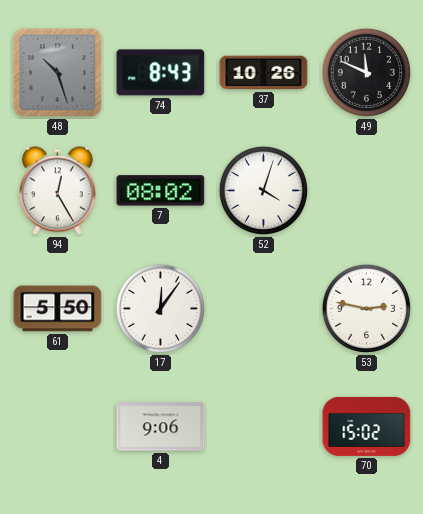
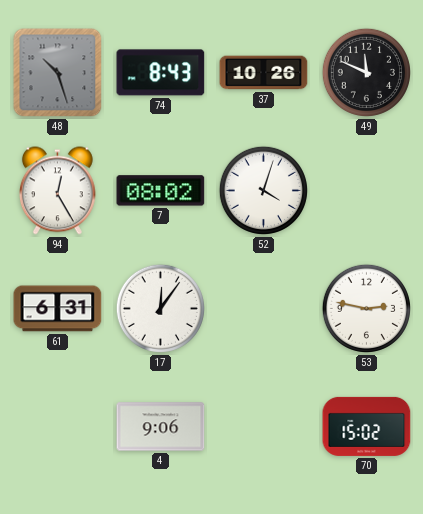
61: 5:50 -> 6:31 (58, 309)
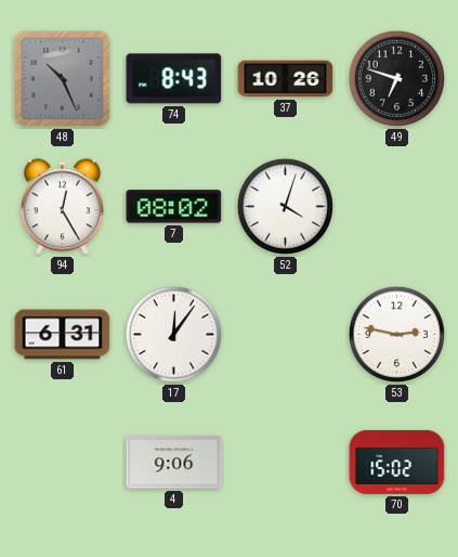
48: 10:27 -> 10:26 (63, 79)
49: 11:49 -> 6:48 (396, 78)
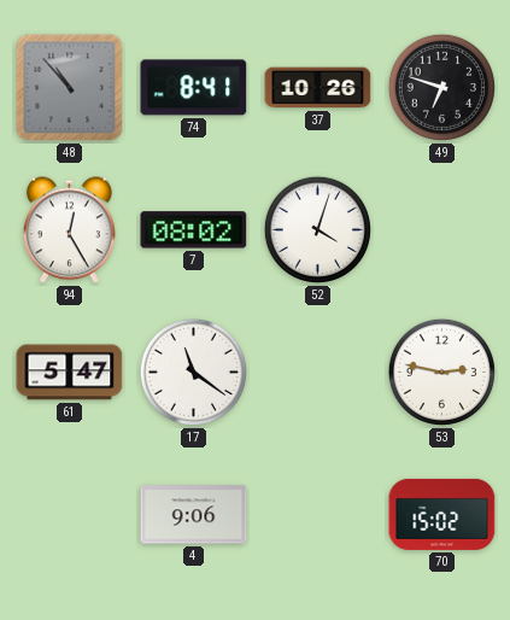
48: 10:26 -> 10:53 (70, 88)
74: 8:43 -> 8:41 (194, 88)
61: 6:31 -> 5:47 (70, 373)
17: 12:06 -> 11:21 (193, 372)
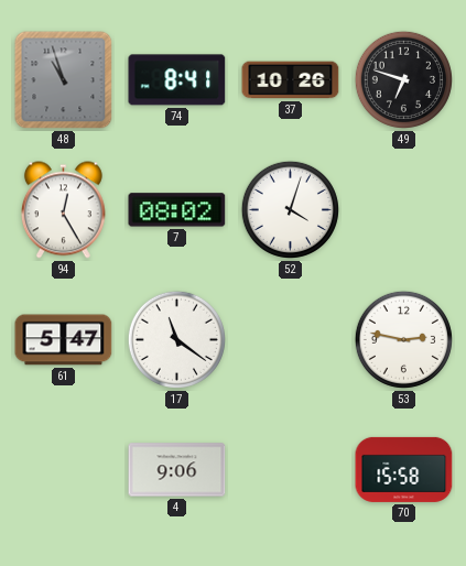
48: 10:53 -> 10:57 (64, 80)
70: 15:02 -> 15:58 (404, 469)
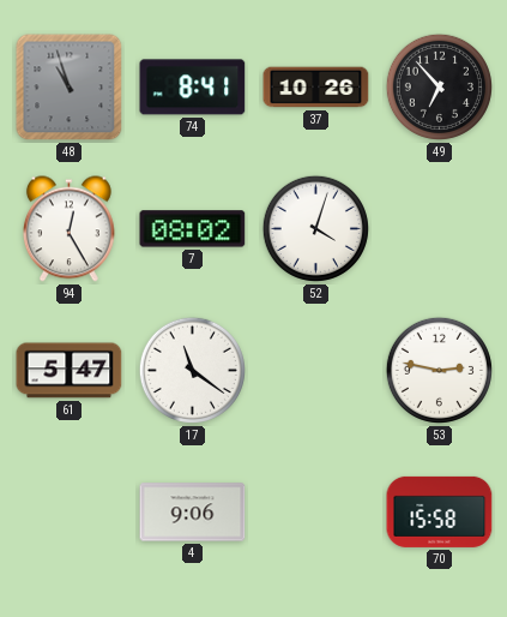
49: 6:48 -> 6:53 (439, 86)
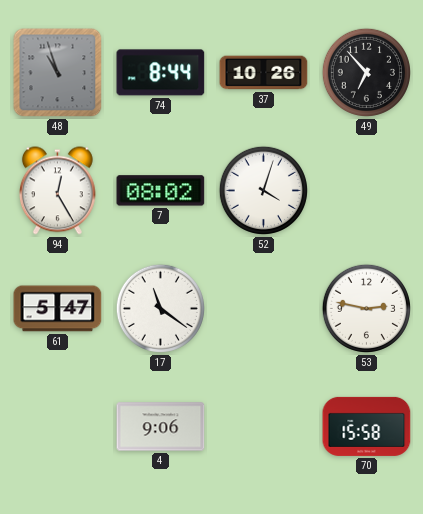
74: 8:41 -> 8:44 (161, 73)
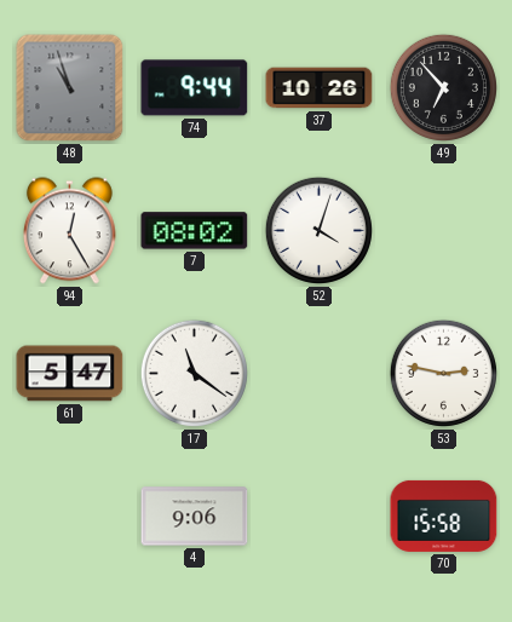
74: 8:44 -> 9:44 (195, 88)
